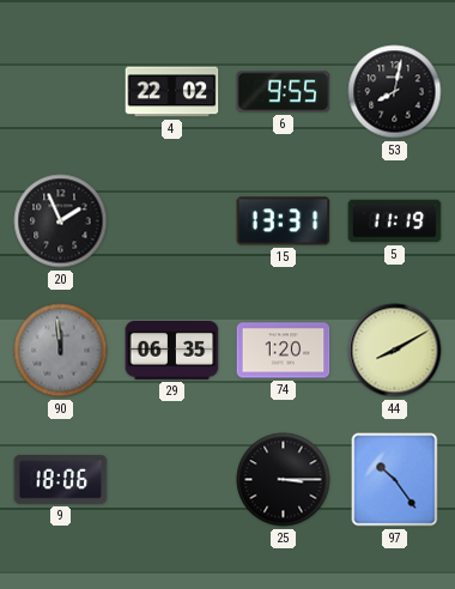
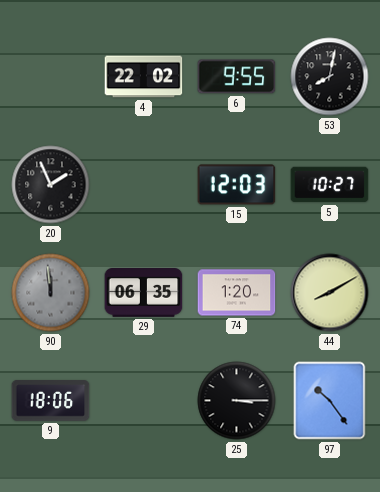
15: 13:31 -> 12:03 (237, 185)
5: 11:19 -> 10:27 (330, 185)
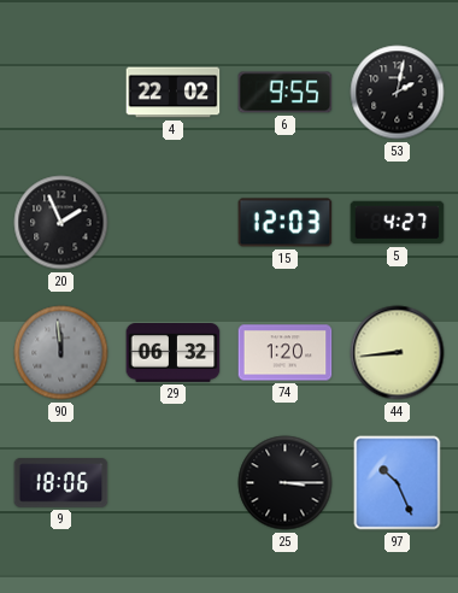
53: 8:02 -> 2:02 (398, 93)
5: 10:27 -> 4:27 (398, 223)
29: 06:35 -> 06:32 (174, 353)
44: 8:10 -> 8:44 (398, 353)
97: 10:24 -> 10:26 (398, 483)
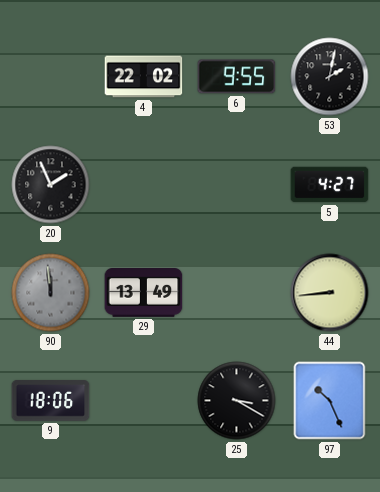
15: 12:03 -> none (286, 223)
29: 06:32 -> 13:49 (144, 293)
74: 1:20 -> none (286, 353)
25: 3:15 -> 3:20 (237, 401)
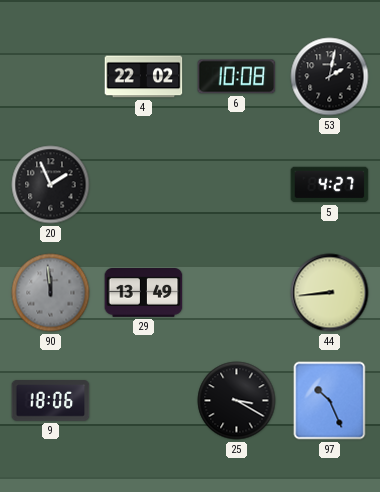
6: 9:55 -> 10:08 (237, 77)
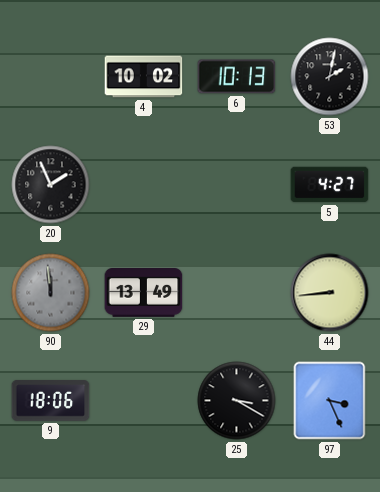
4: 22:02 -> 10:02 (144, 77)
6: 10:08 -> 10:13 (237, 77)
97: 10:26 -> 3:26 (330, 401)
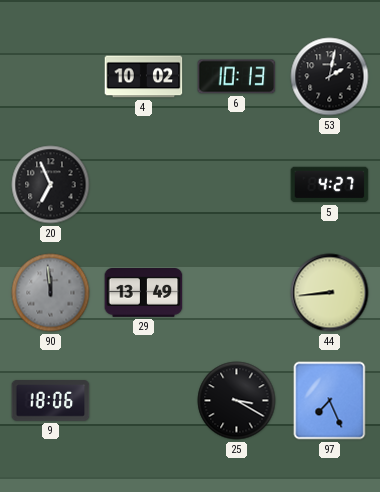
20: 1:56 -> 6:56 (51, 185)
97: 3:26 -> 7:26 (330, 401)
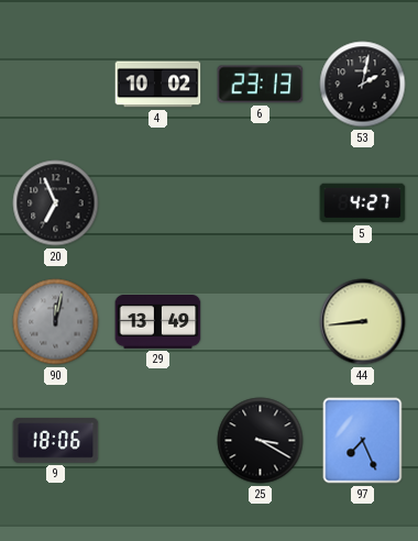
6: 10:13 -> 23:13 (261, 85)
90: 11:59 -> 12:02 (56, 322)
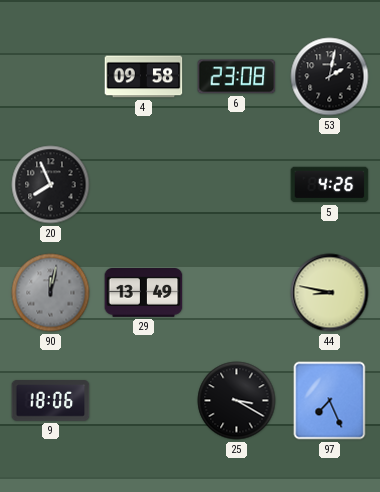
4: 10:02 -> 09:58 (144, 77)
6: 23:13 -> 23:08 (237, 77)
20: 6:56 -> 7:56 (51, 185)
5: 4:27 -> 4:26 (330, 185)
44: 8:44 -> 8:47 (330, 293)
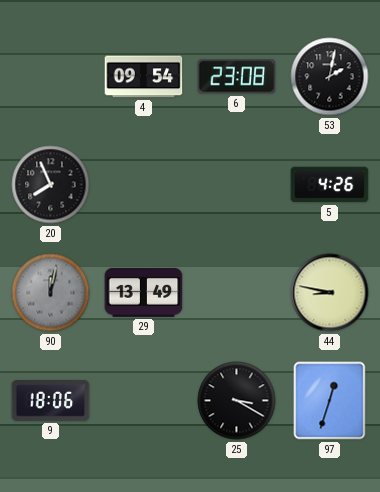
4: 09:58 -> 09:54 (144, 77)
97: 7:26 -> 12:33 (330, 401)
